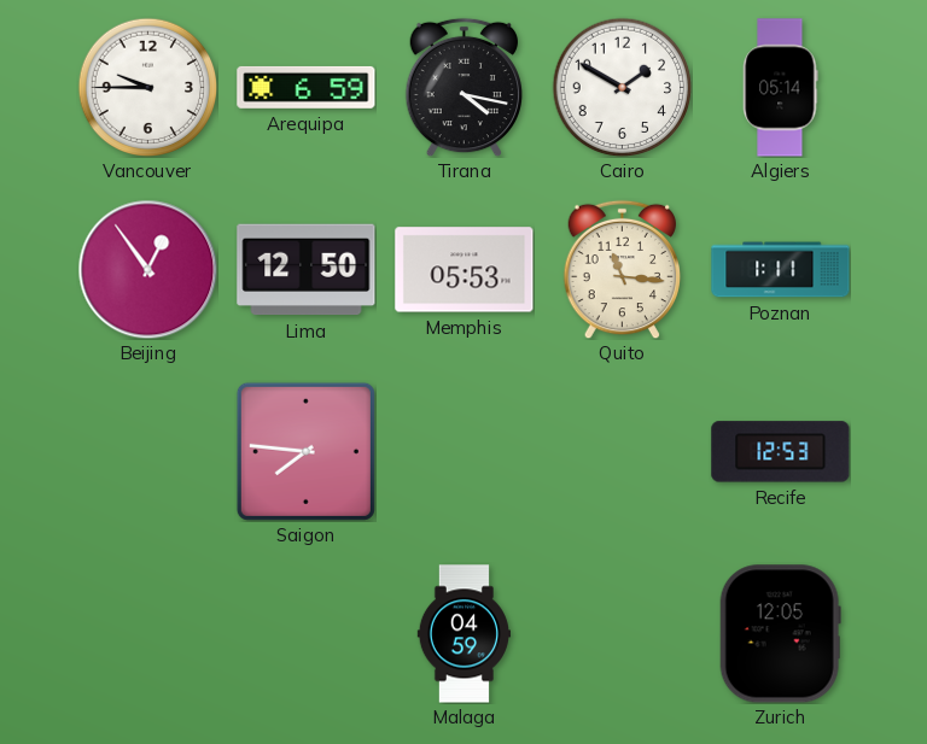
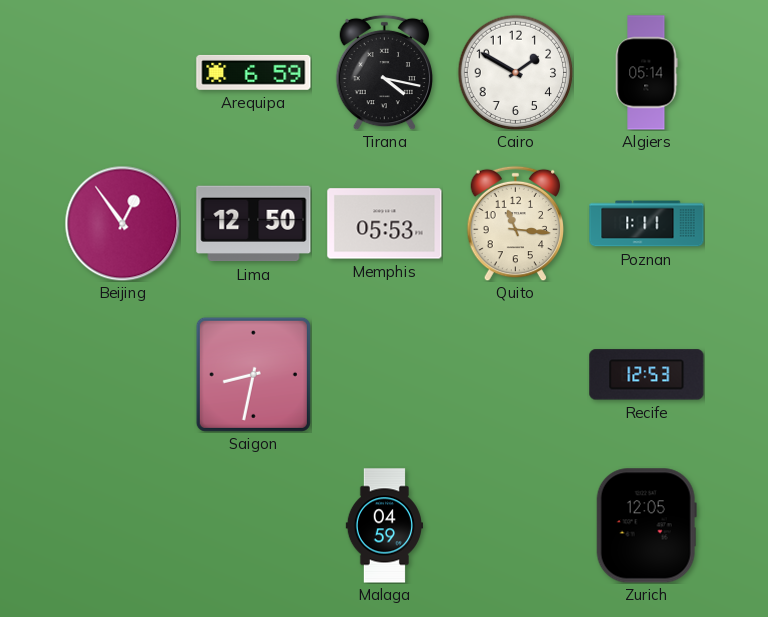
Vancouver: 9:45 -> none (147, 87)
Saigon: 7:46 -> 8:32 (253, 374)
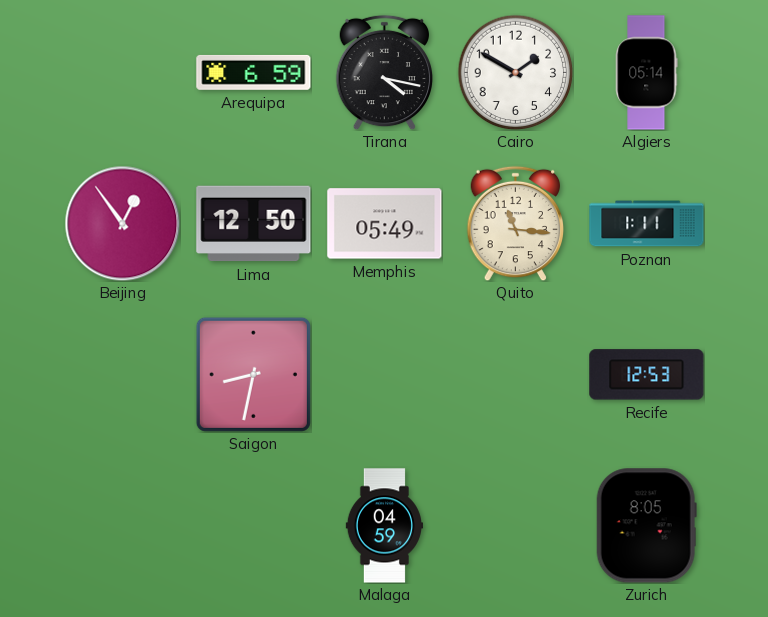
Memphis: 05:53 -> 05:49 (385, 224)
Zurich: 12:05 -> 8:05 (646, 526)
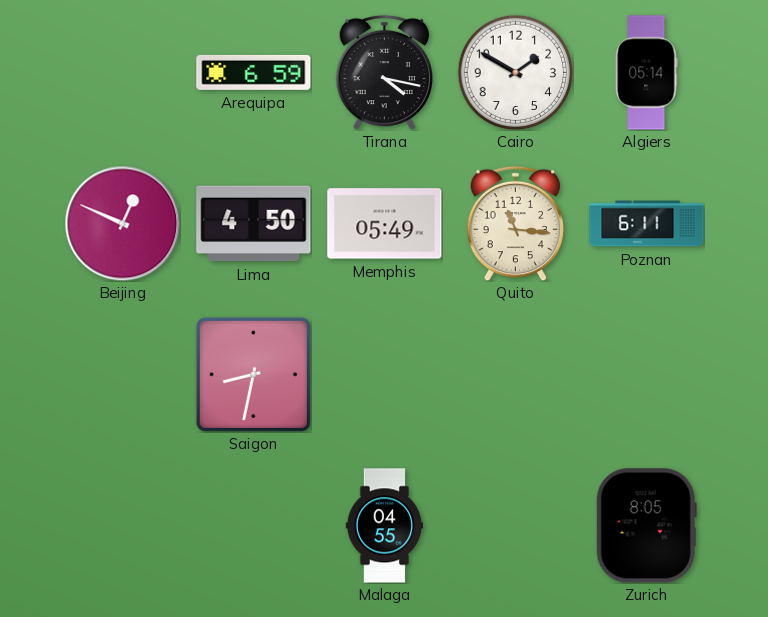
Beijing: 12:54 -> 12:49 (122, 223)
Lima: 12:50 -> 4:50 (254, 224)
Poznan: 1:11 -> 6:11 (647, 224)
Recife: 12:53 -> none (647, 375)
Malaga: 04:59 -> 04:55 (384, 526)
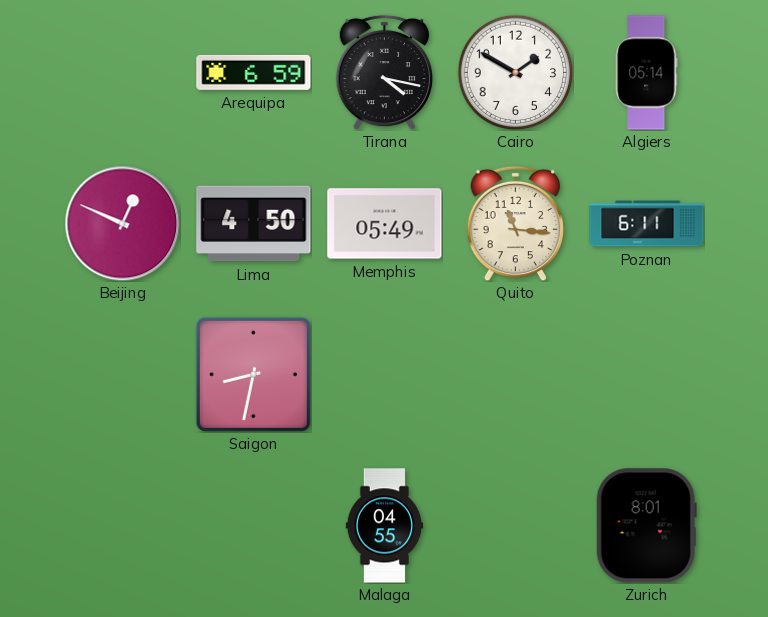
Zurich: 8:05 -> 8:01 (646, 526)
